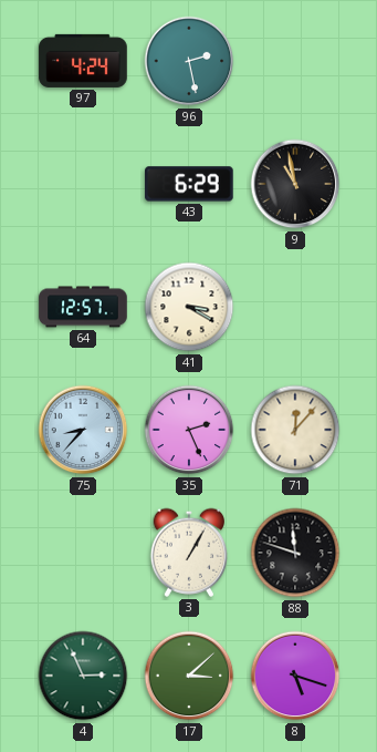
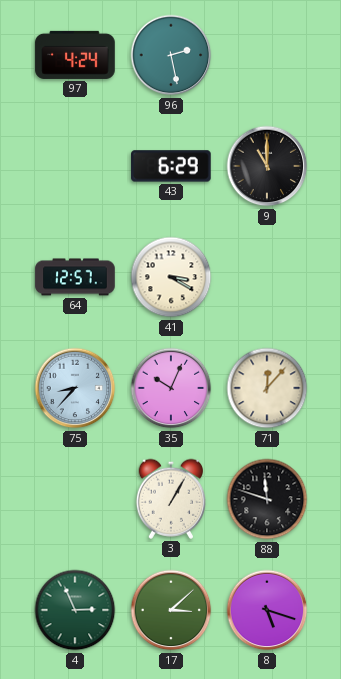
9: 10:58 -> 11:00 (267, 166)
35: 2:26 -> 10:04 (171, 388)
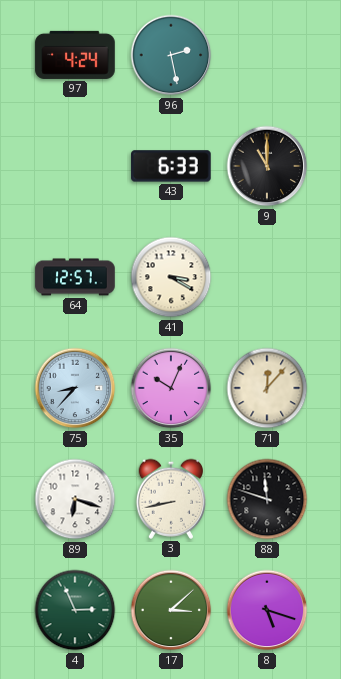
43: 6:29 -> 6:33 (171, 166)
89: none -> 6:18 (75, 499)
3: 1:05 -> 8:43 (171, 499)
